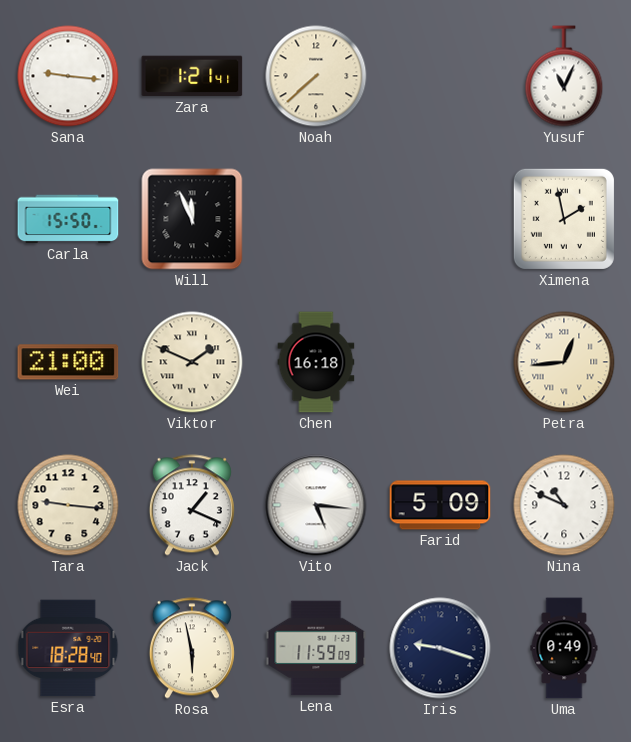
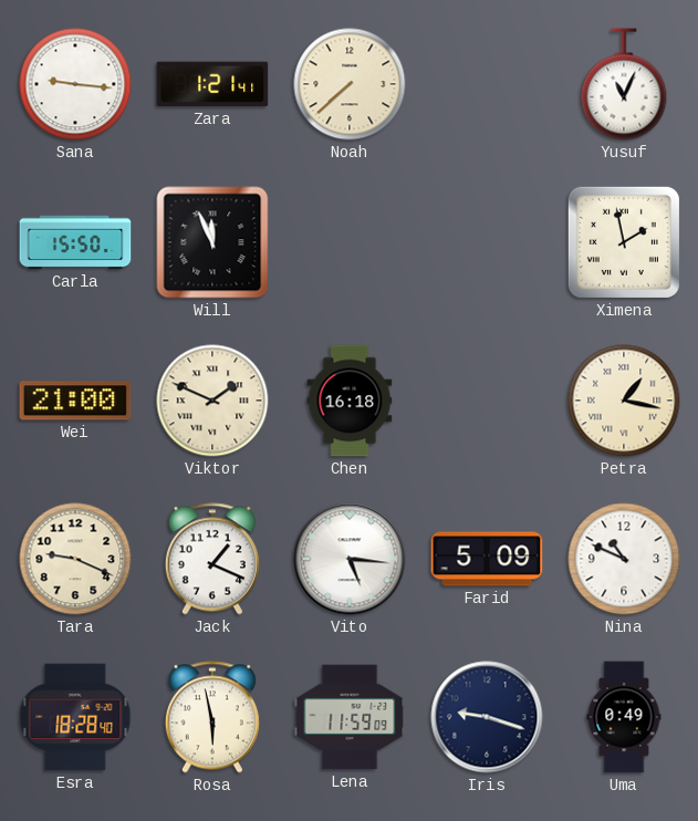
Petra: 12:44 -> 1:17 (624, 401)
Tara: 9:16 -> 9:19 (75, 559)
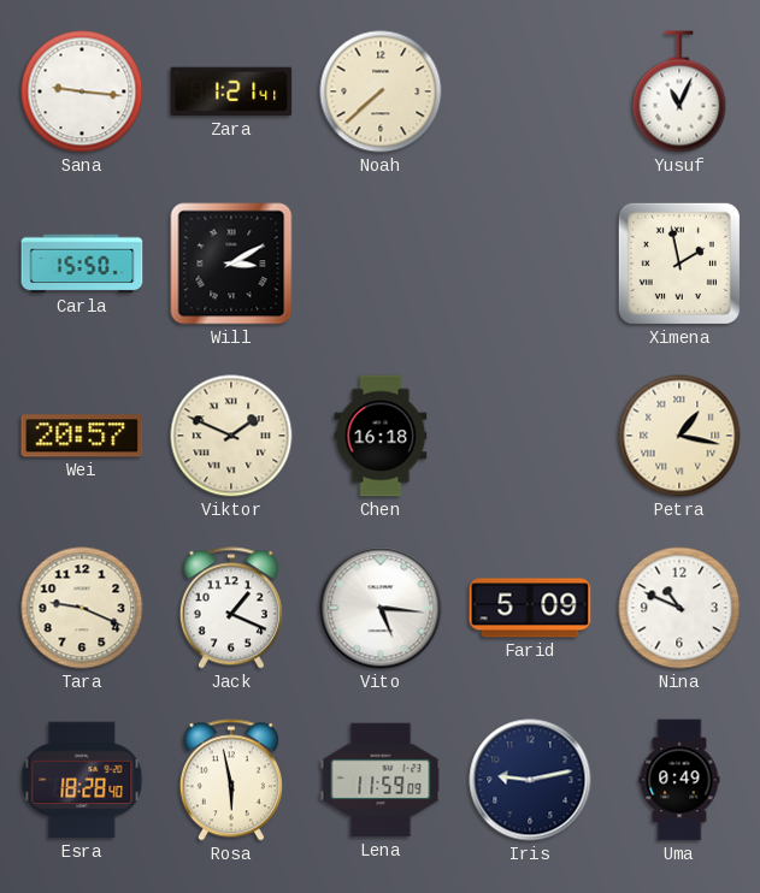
Will: 11:56 -> 3:10 (231, 264)
Wei: 21:00 -> 20:57 (82, 436)
Iris: 9:18 -> 9:13 (530, 780)
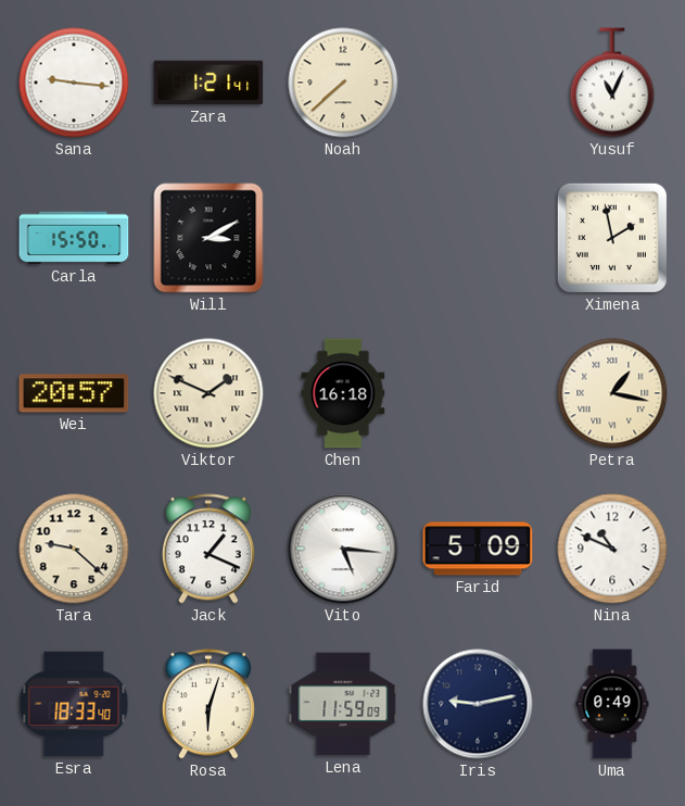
Tara: 9:19 -> 9:22 (74, 549)
Esra: 18:28 -> 18:33 (74, 704)
Rosa: 5:58 -> 6:03 (208, 704)
